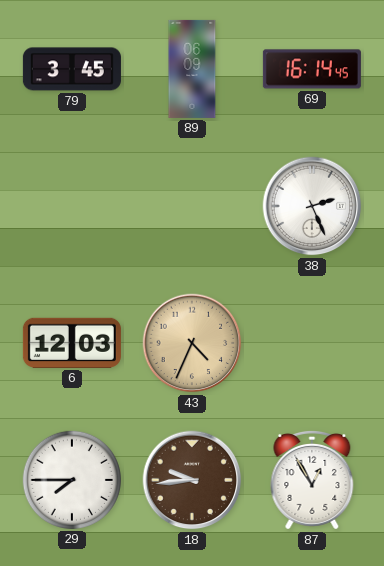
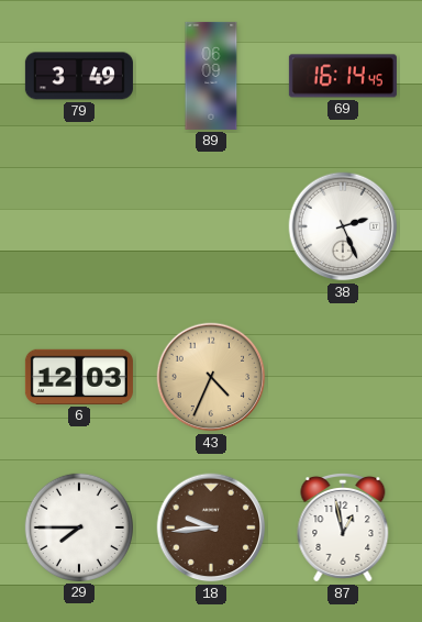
79: 3:45 -> 3:49 (79, 76)
87: 12:55 -> 12:58 (343, 527)
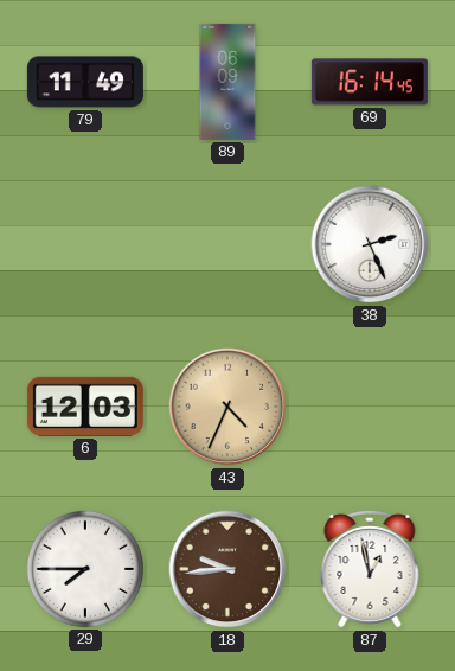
79: 3:49 -> 11:49 (85, 82)
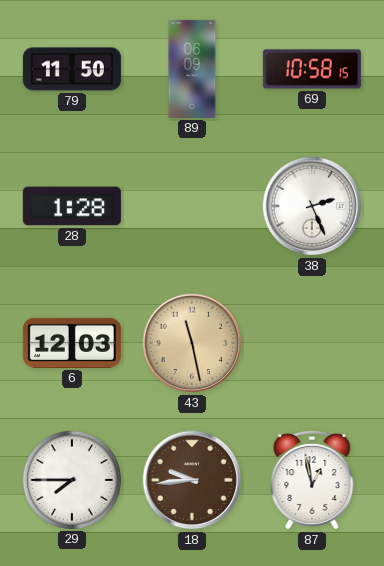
79: 11:49 -> 11:50 (72, 69)
69: 16:14 -> 10:58 (312, 69)
28: none -> 1:28 (72, 206)
43: 4:34 -> 11:28 (192, 343)
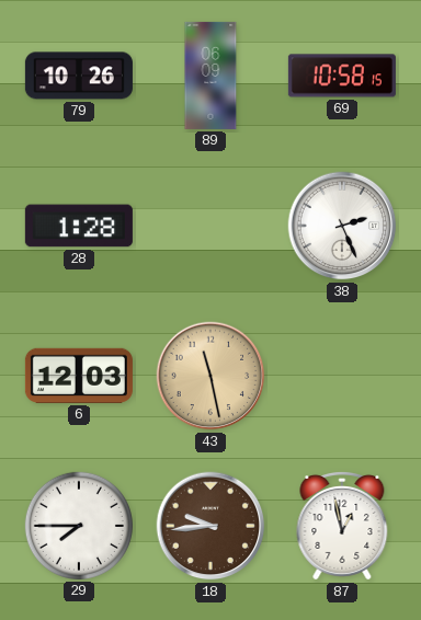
79: 11:50 -> 10:26 (79, 76)
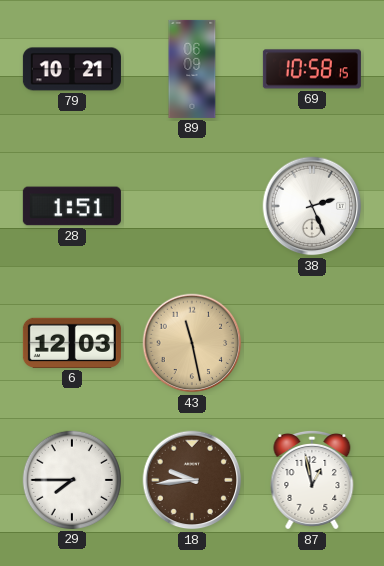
79: 10:26 -> 10:21 (72, 69)
28: 1:28 -> 1:51 (72, 206)
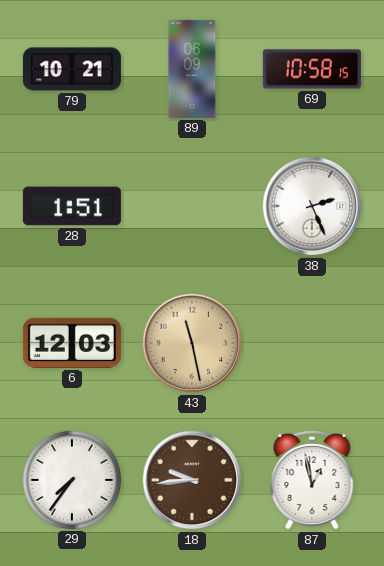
29: 7:45 -> 7:36 (72, 480)
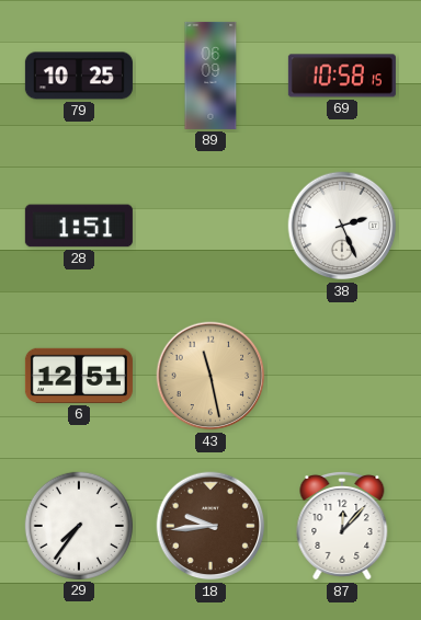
79: 10:21 -> 10:25 (79, 76)
6: 12:03 -> 12:51 (79, 376)
87: 12:58 -> 12:07 (342, 526)
